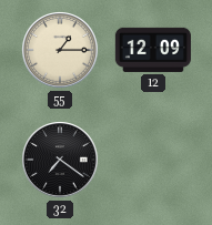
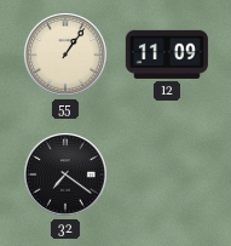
55: 1:15 -> 1:06 (67, 56)
12: 12:09 -> 11:09 (167, 55)
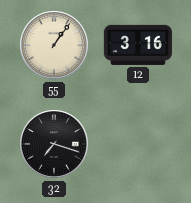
12: 11:09 -> 3:16 (138, 45)
32: 7:21 -> 7:18 (55, 145)
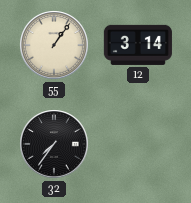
12: 3:16 -> 3:14 (138, 45)
32: 7:18 -> 7:36 (55, 145)
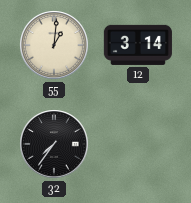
55: 1:06 -> 1:01 (55, 46)
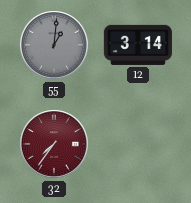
55 dial: cream -> grey (55, 46)
32 dial: black -> burgundy (55, 145)
